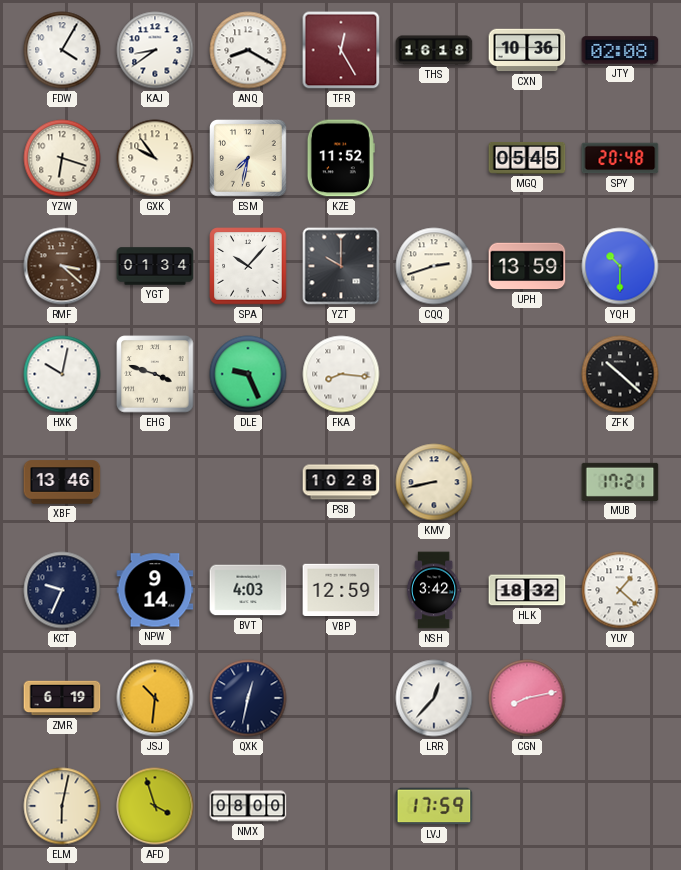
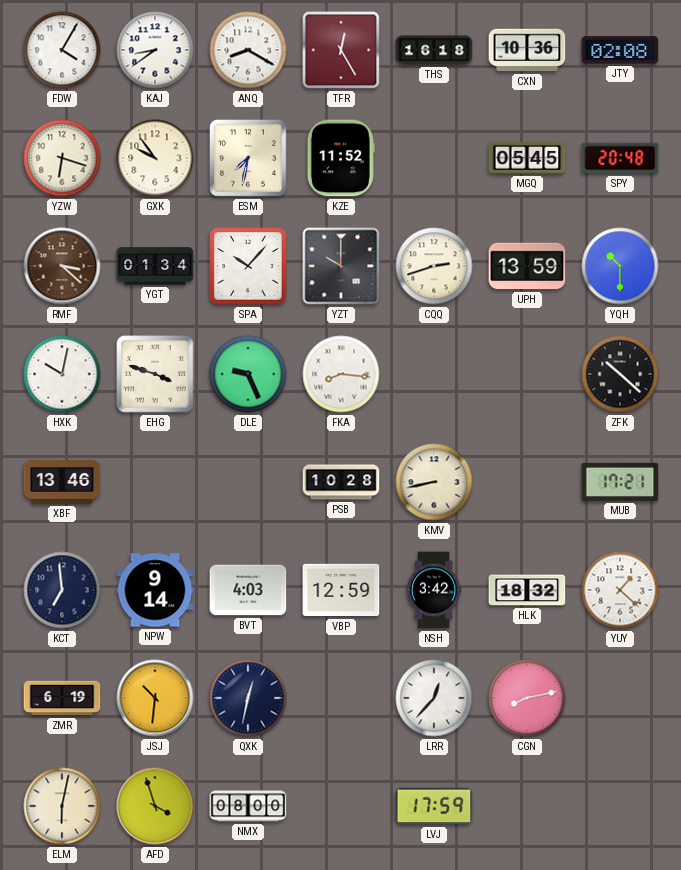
KCT: 9:34 -> 6:59 (62, 590)
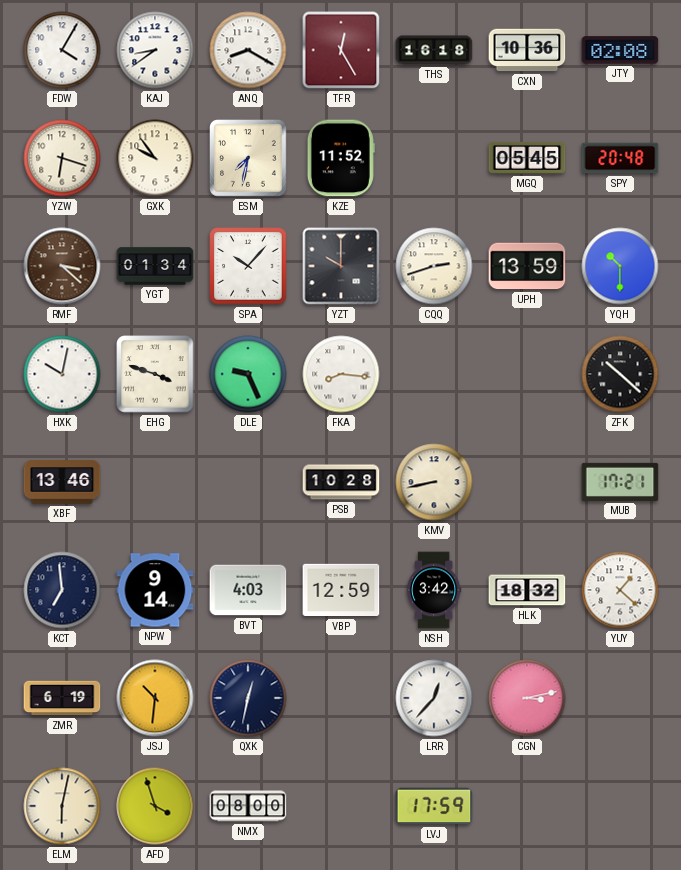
CGN: 8:13 -> 3:13 (527, 698)
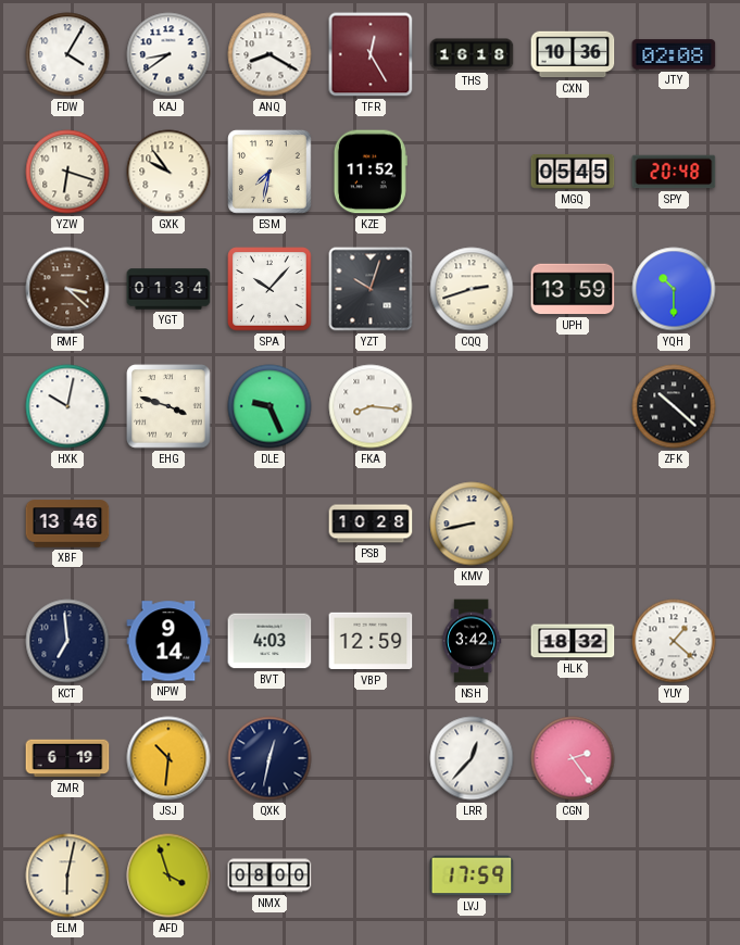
YZT: 10:00 -> 10:03 (371, 289)
MUB: 17:21 -> none (620, 482)
CGN: 3:13 -> 2:24 (573, 758)
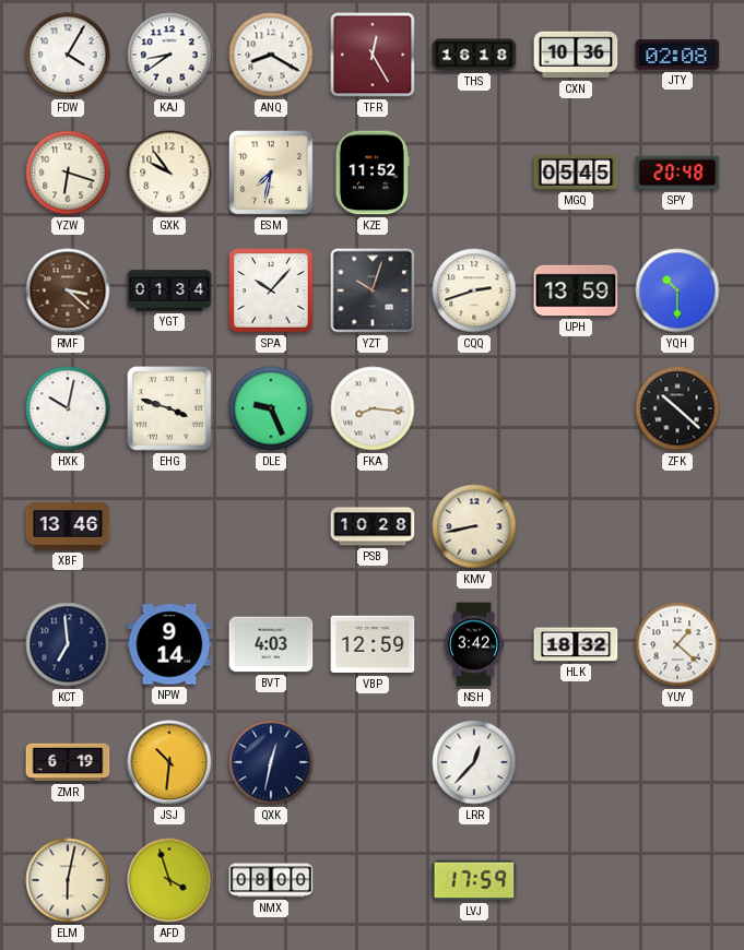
CGN: 2:24 -> none (573, 758)
